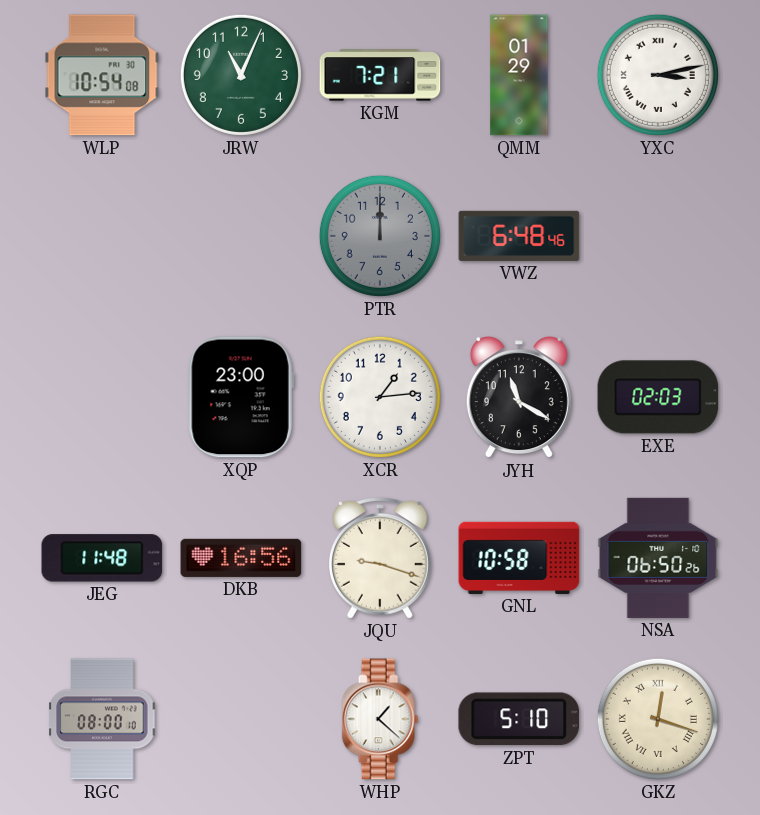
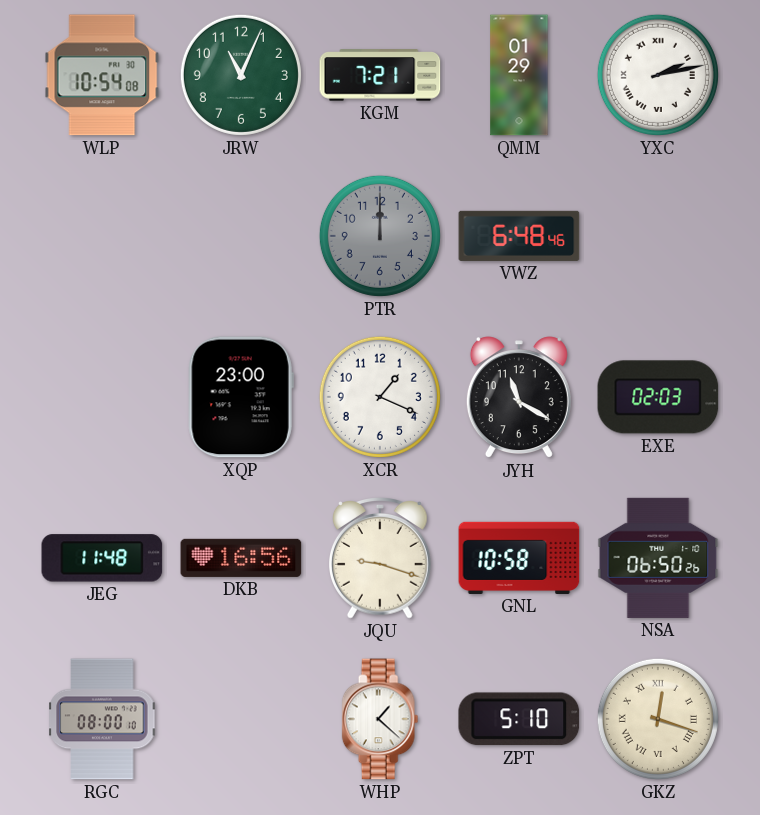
YXC: 3:13 -> 2:13 (658, 75)
XCR: 1:14 -> 1:19 (380, 397)
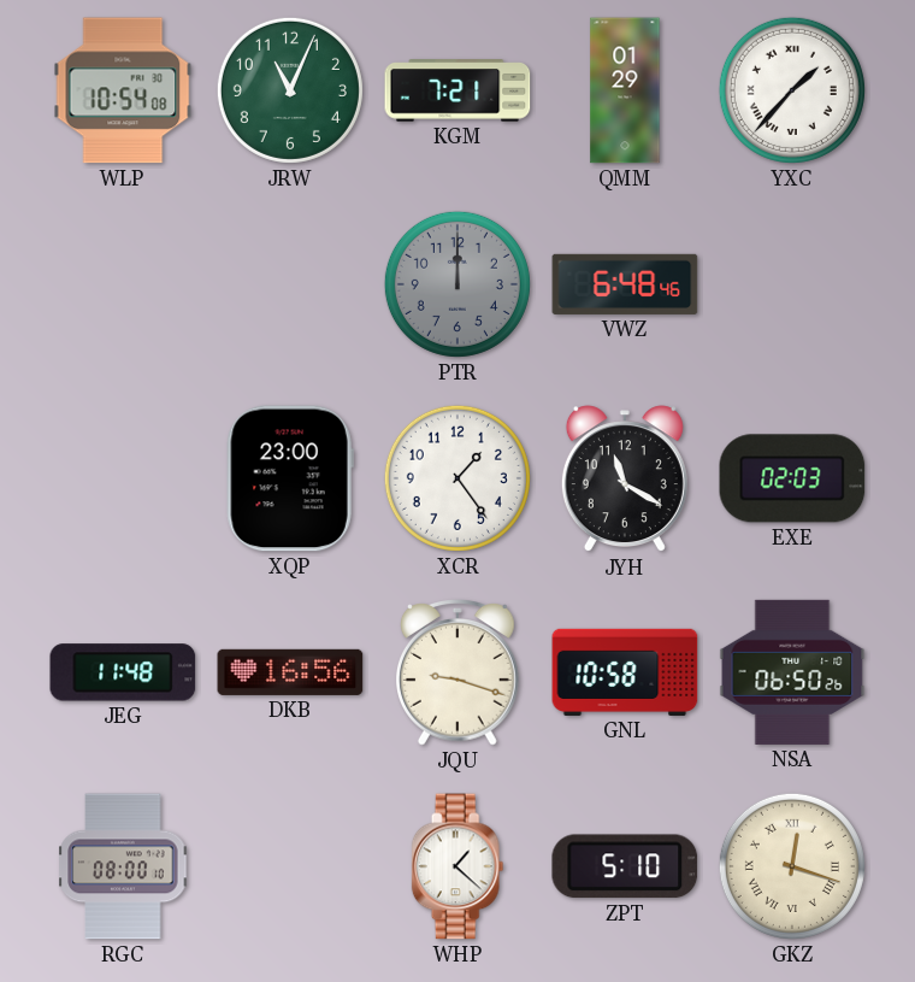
YXC: 2:13 -> 1:37 (792, 90)
XCR: 1:19 -> 1:24 (457, 478)
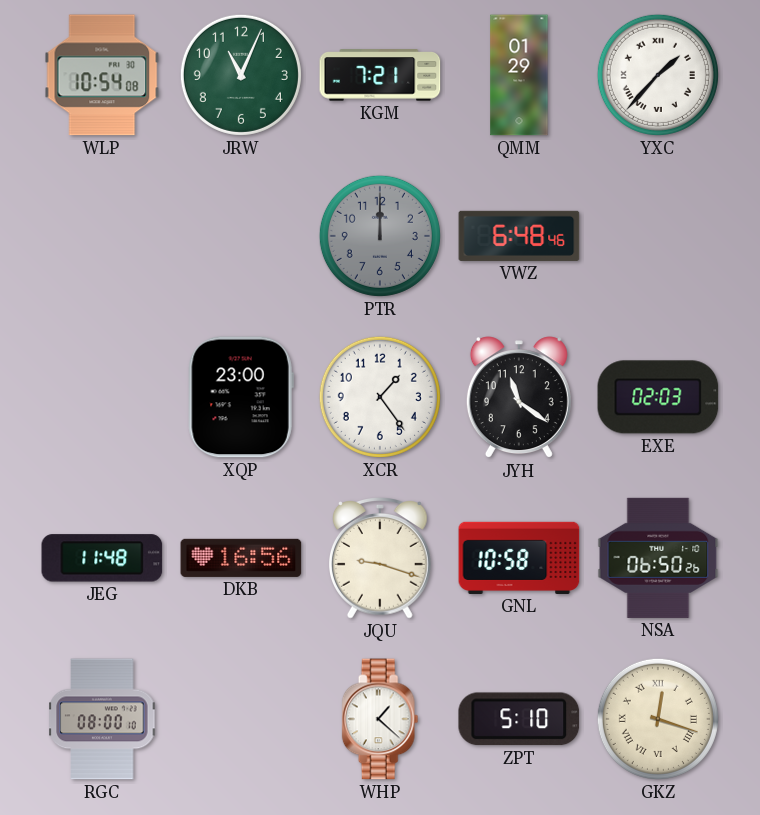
JYH: 11:20 -> 11:21 (519, 398)
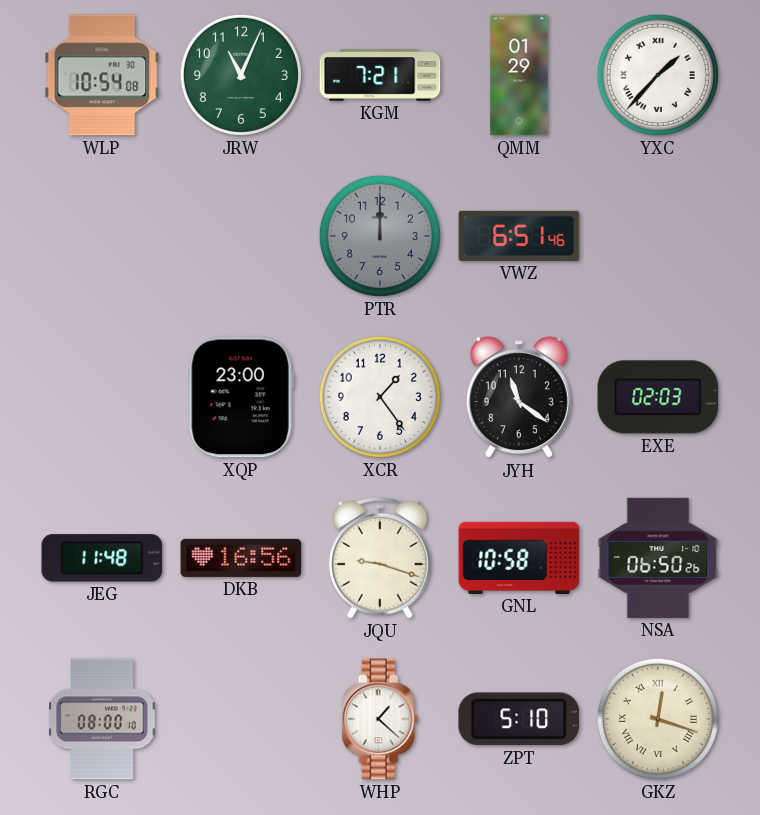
VWZ: 6:48 -> 6:51 (519, 236)
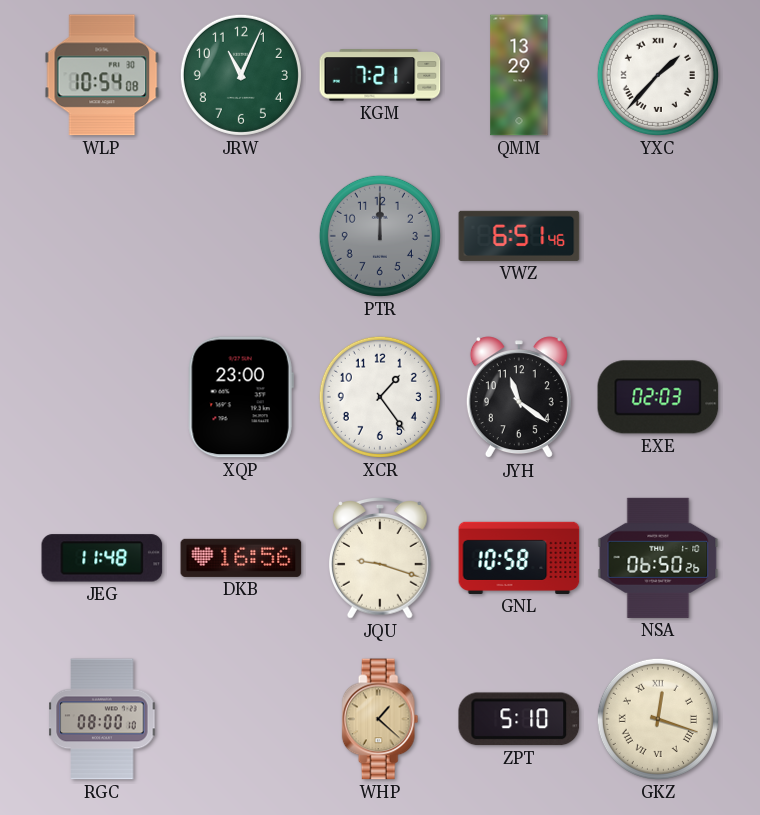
QMM: 01:29 -> 13:29 (519, 75)
WHP dial: white -> champagne (380, 719)
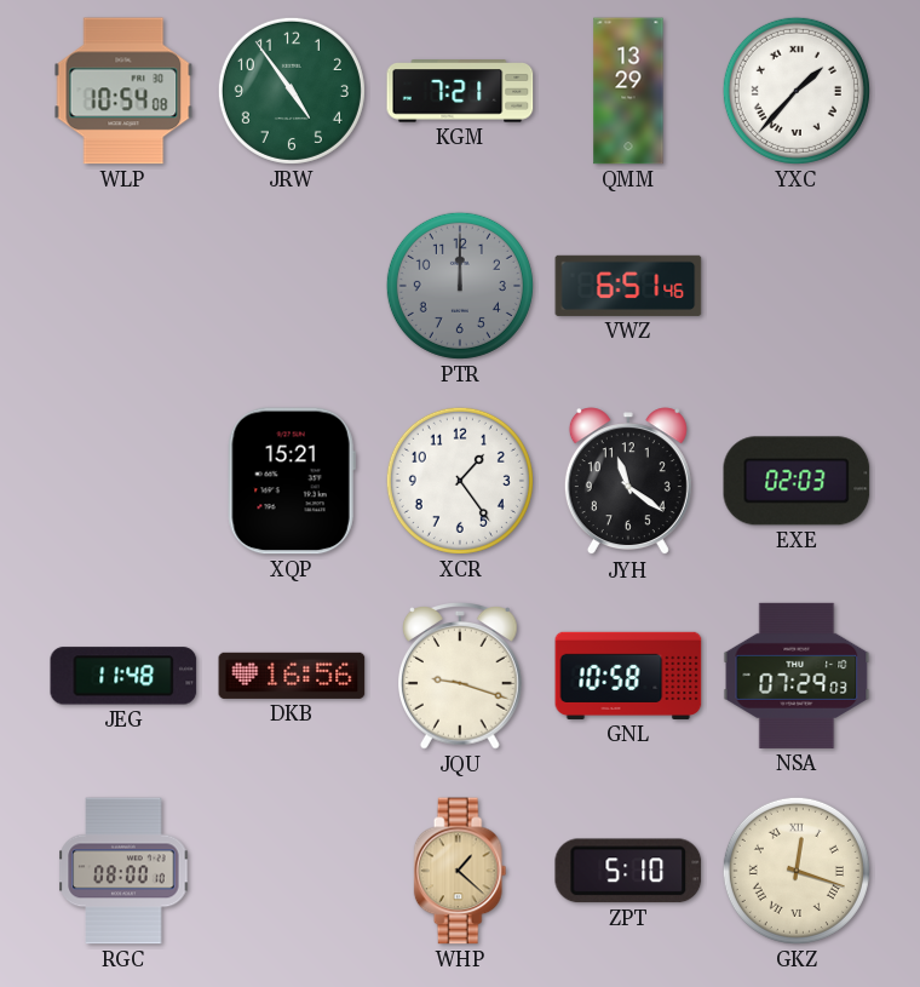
JRW: 11:04 -> 4:54 (292, 91)
XQP: 23:00 -> 15:21 (292, 481)
NSA: 06:50 -> 07:29 (797, 676)
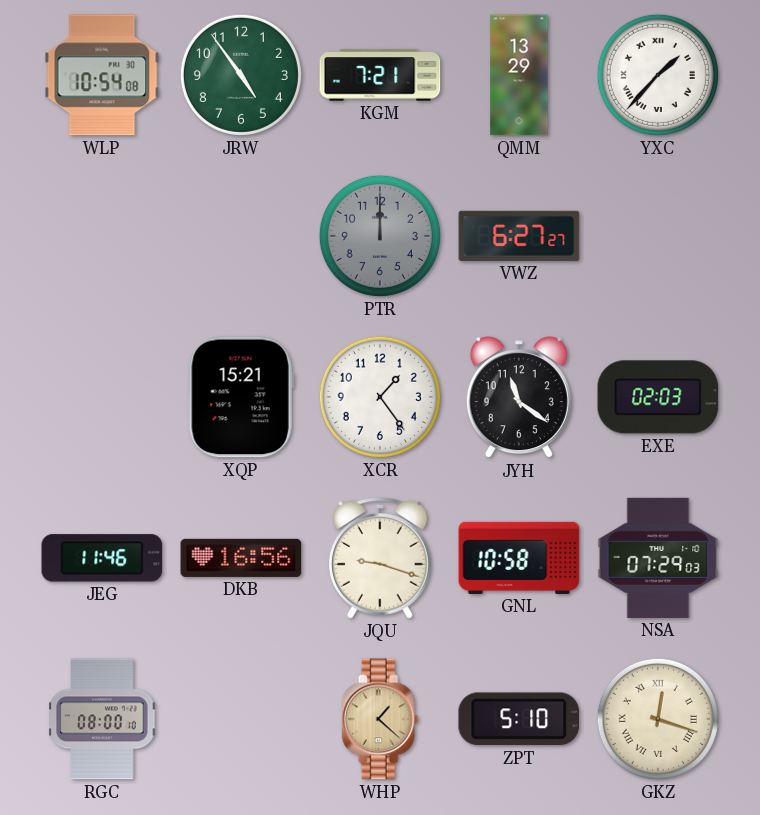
VWZ: 6:51 -> 6:27 (519, 236)
JEG: 11:48 -> 11:46 (102, 558)
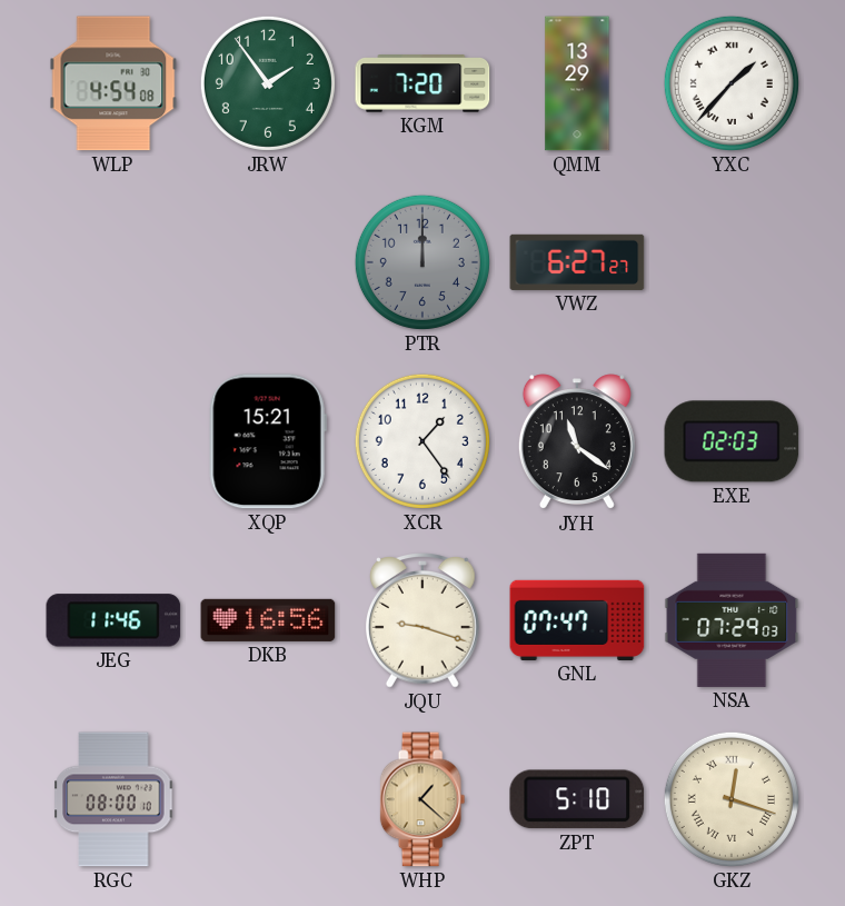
WLP: 10:54 -> 4:54 (113, 83)
JRW: 4:54 -> 1:54 (268, 83)
KGM: 7:21 -> 7:20 (422, 83)
GNL: 10:58 -> 07:47 (577, 620)
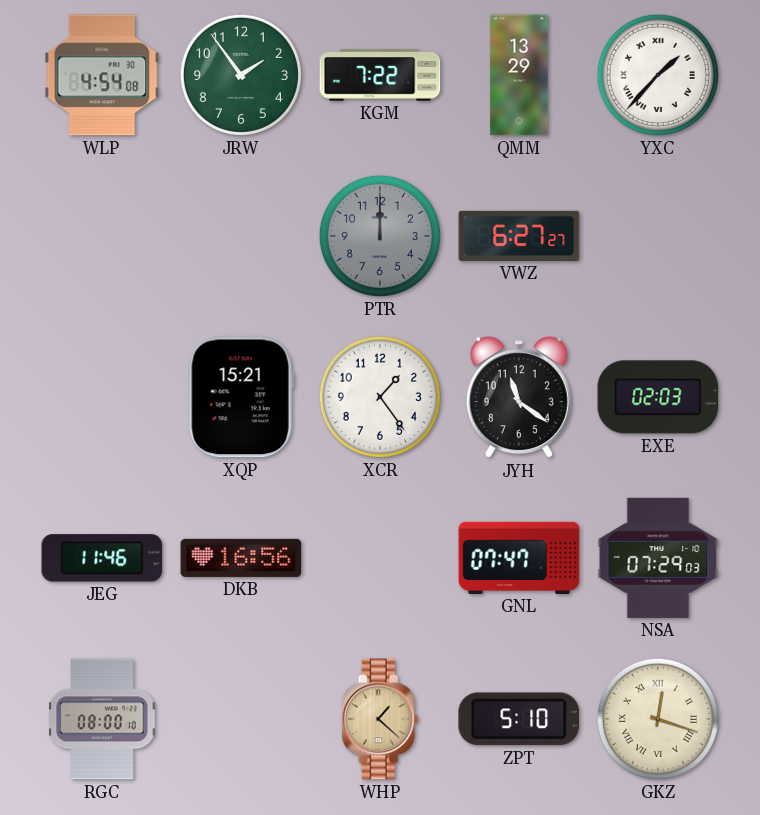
KGM: 7:20 -> 7:22 (380, 75)
JQU: 9:18 -> none (424, 621)
